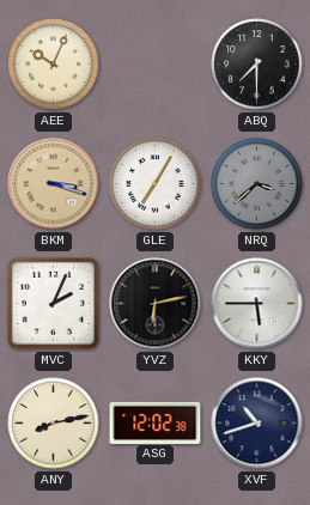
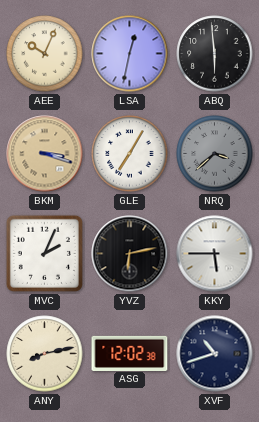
LSA: none -> 12:32 (130, 54)
ABQ: 7:30 -> 5:59 (215, 54)
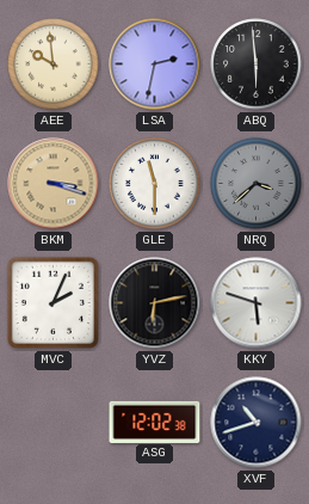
AEE: 10:04 -> 9:59 (54, 64)
LSA: 12:32 -> 2:32 (155, 64)
GLE: 7:05 -> 11:30 (155, 184)
KKY: 5:45 -> 5:48 (257, 303)
ANY: 8:13 -> none (45, 354)
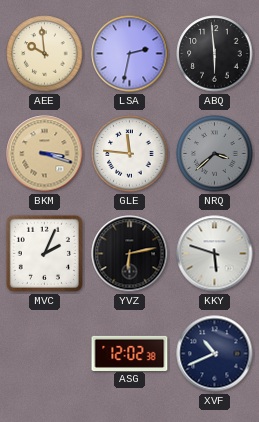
GLE: 11:30 -> 11:46 (130, 154)
XVF: 10:42 -> 10:41 (215, 354)
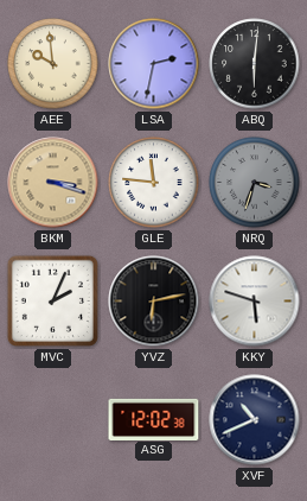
ABQ: 5:59 -> 6:01 (255, 64)
NRQ: 3:38 -> 3:33 (255, 183)
